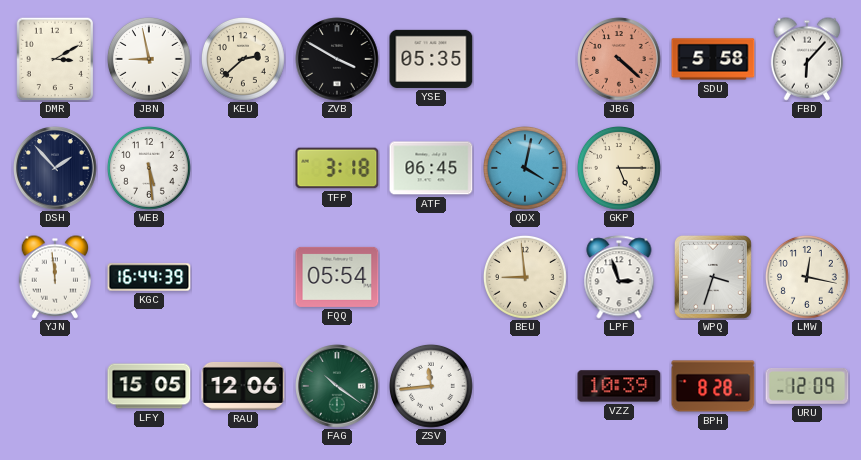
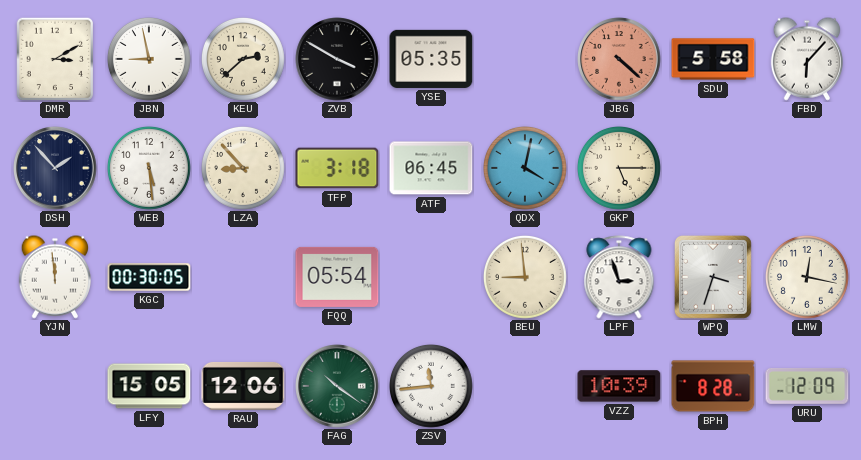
LZA: none -> 8:53 (243, 168)
KGC: 16:44 -> 00:30 (149, 277)
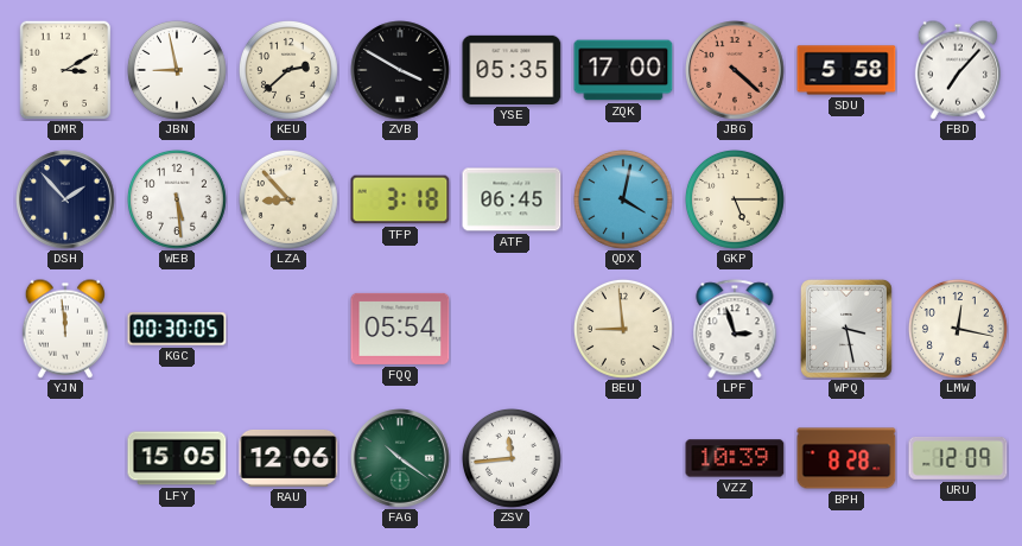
ZQK: none -> 17:00 (623, 70)
FBD: 6:07 -> 7:07 (957, 70)
WPQ: 3:33 -> 3:28 (846, 329)
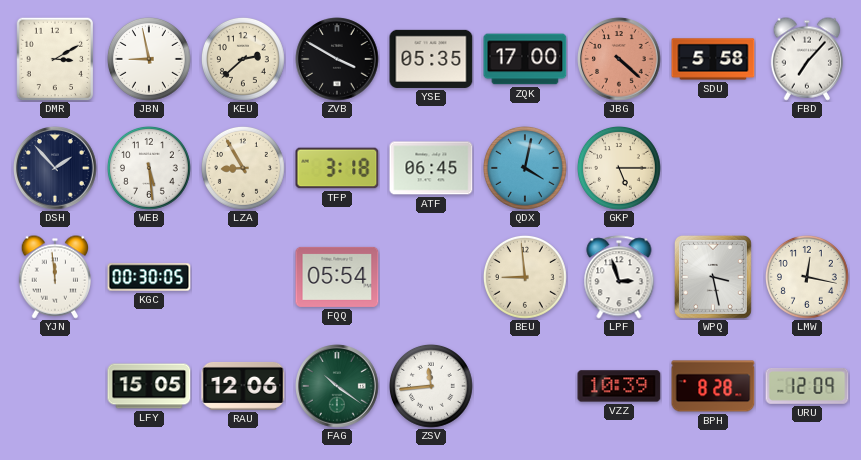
LZA: 8:53 -> 8:55 (243, 168)
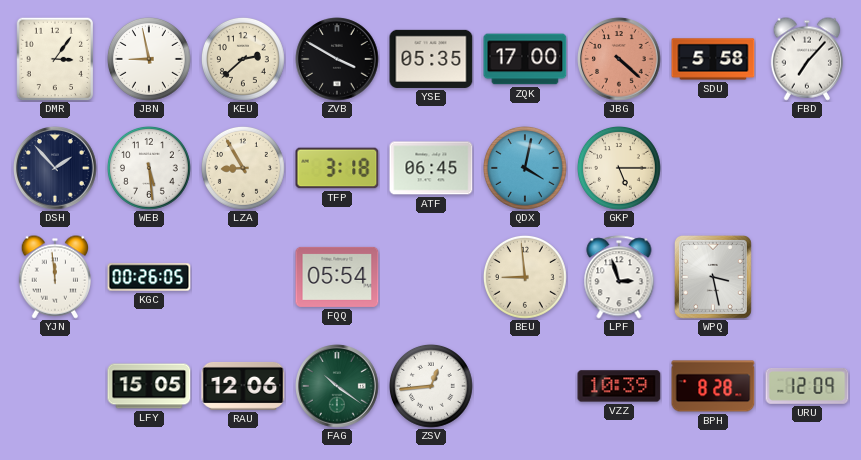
DMR: 3:10 -> 3:06 (55, 59)
KGC: 00:30 -> 00:26 (149, 277)
LMW: 12:17 -> none (807, 277)
ZSV: 11:44 -> 12:44 (431, 386)
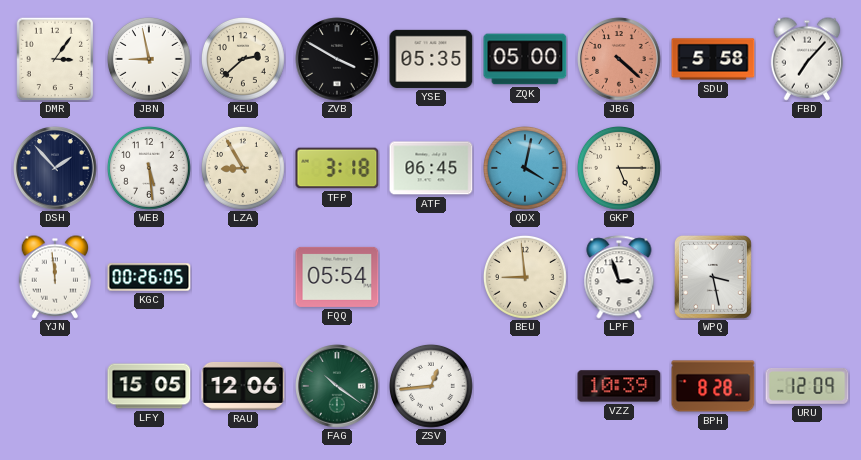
ZQK: 17:00 -> 05:00 (525, 59)
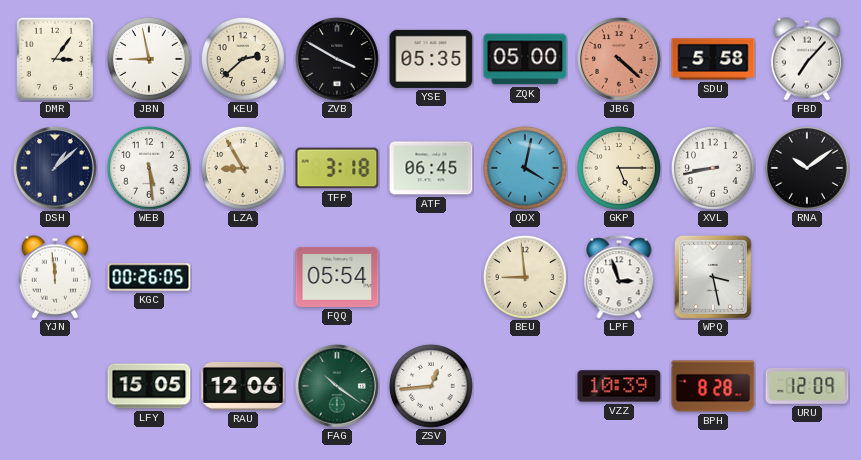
DSH: 1:53 -> 1:08 (55, 168)
XVL: none -> 8:43 (713, 168)
RNA: none -> 10:09 (807, 168)
